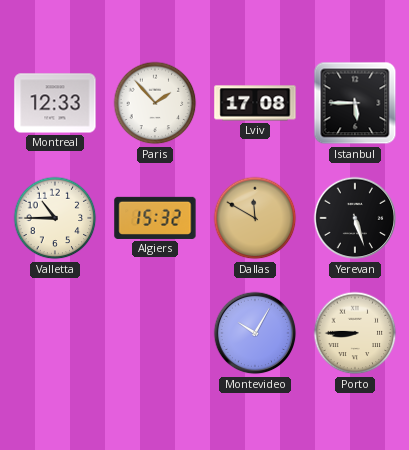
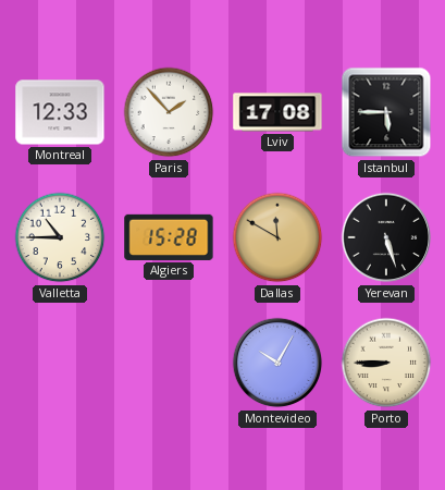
Algiers: 15:32 -> 15:28 (169, 237)
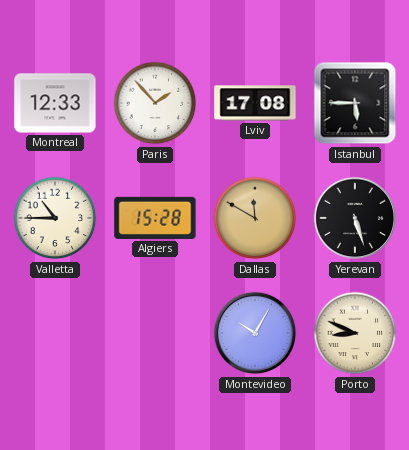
Porto: 8:45 -> 8:49 (355, 333)
